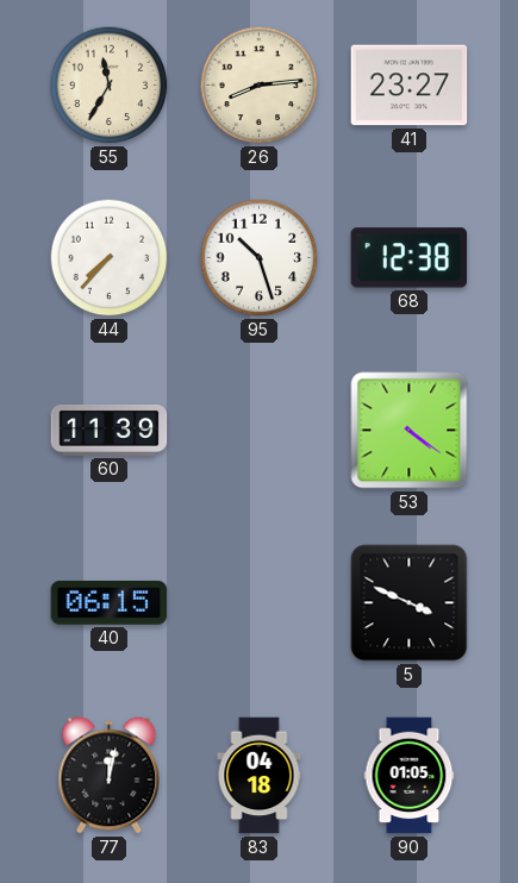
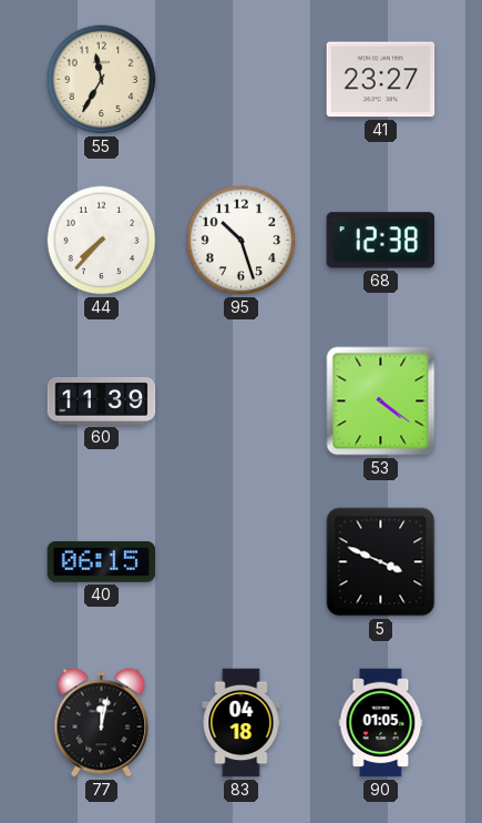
26: 8:14 -> none (260, 86)
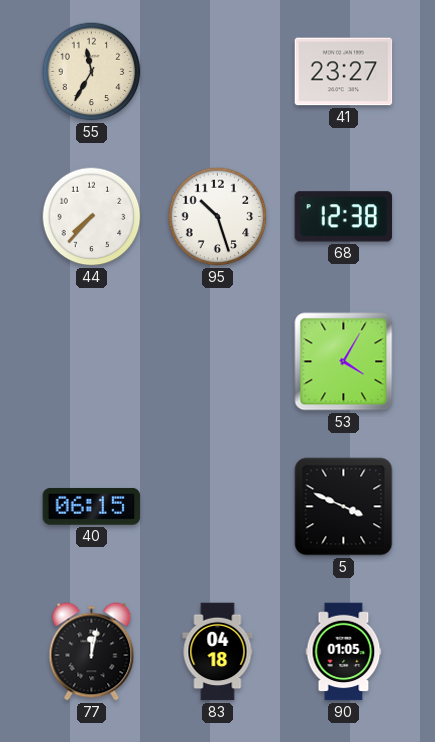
60: 11:39 -> none (102, 402)
53: 4:21 -> 4:05 (344, 362)
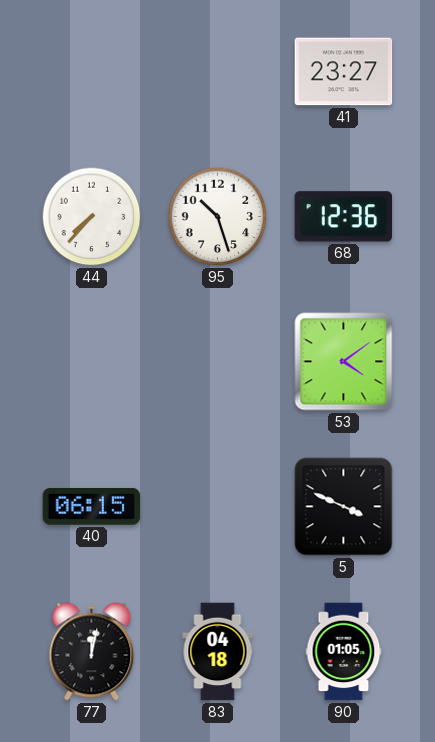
55: 11:35 -> none (92, 72)
68: 12:38 -> 12:36 (344, 217)
53: 4:05 -> 4:09 (344, 362)
